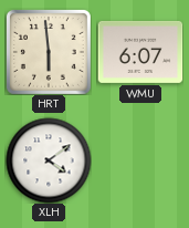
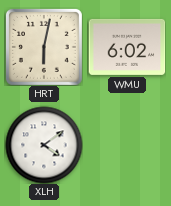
HRT: 5:59 -> 6:02 (44, 47)
WMU: 6:07 -> 6:02 (127, 47)
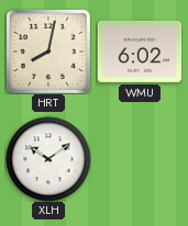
HRT: 6:02 -> 8:02 (48, 52)
XLH: 4:09 -> 10:09 (48, 159)
